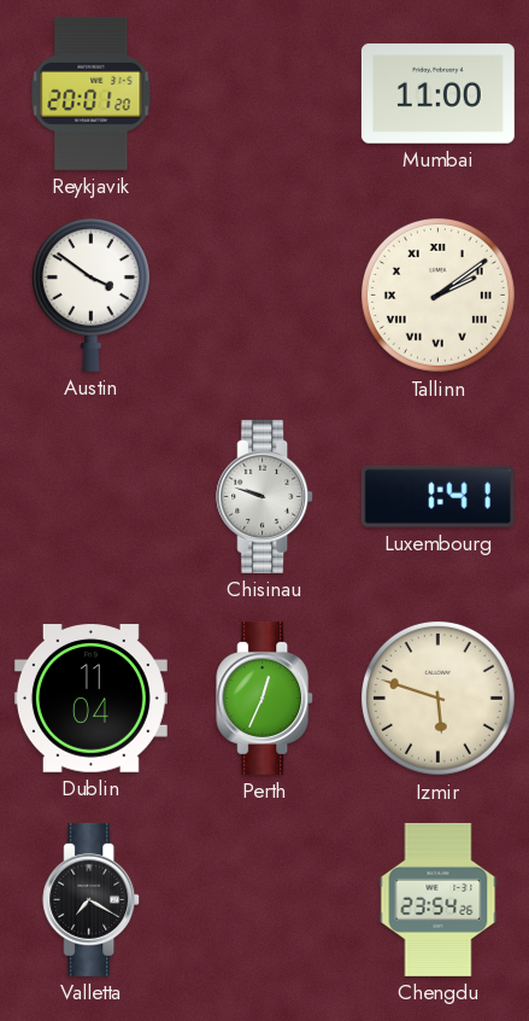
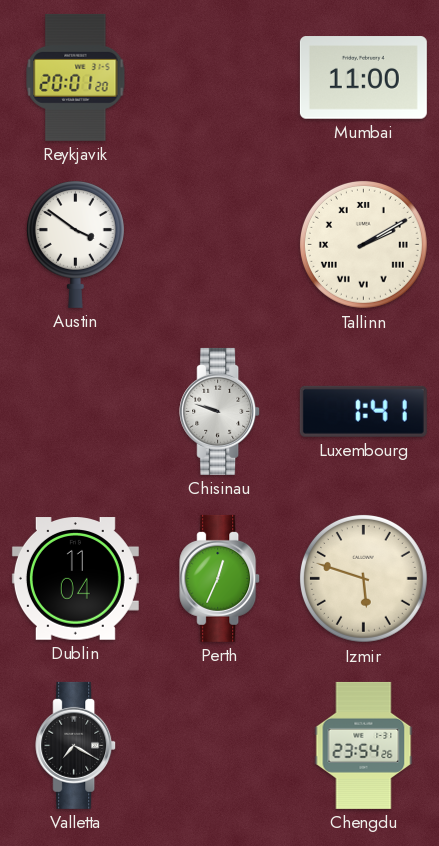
Tallinn: 2:09 -> 2:10 (363, 244)
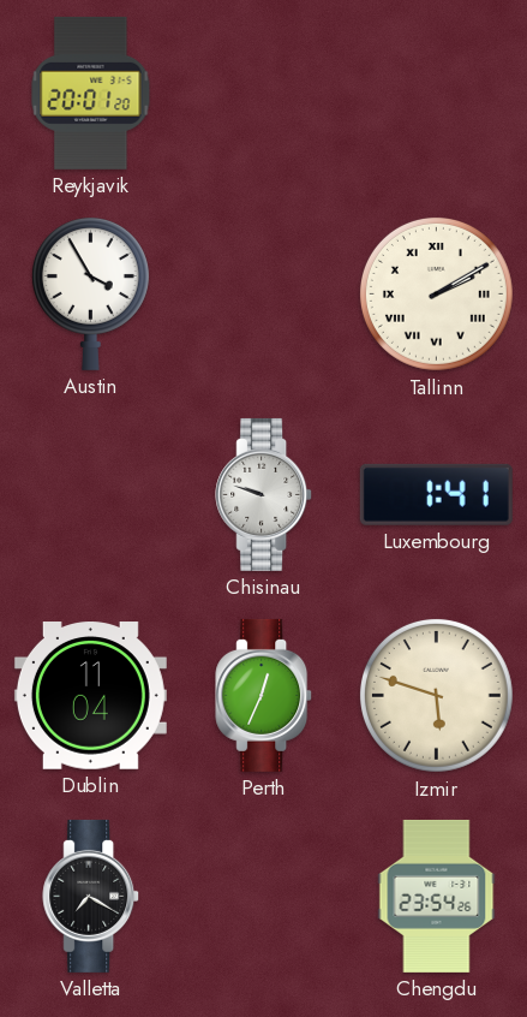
Mumbai: 11:00 -> none (363, 78)
Austin: 3:51 -> 3:55 (90, 295)
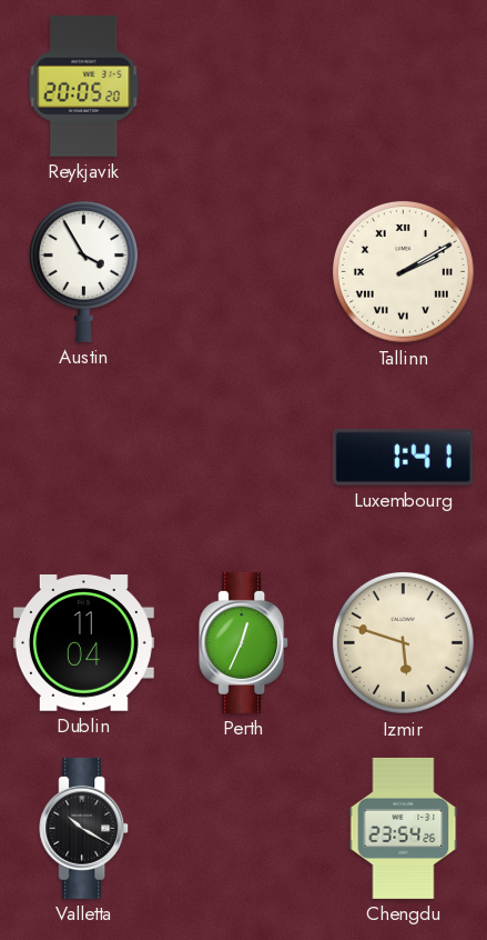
Reykjavik: 20:01 -> 20:05 (84, 86)
Chisinau: 9:48 -> none (264, 494)
Valletta: 7:20 -> 10:20 (84, 828)
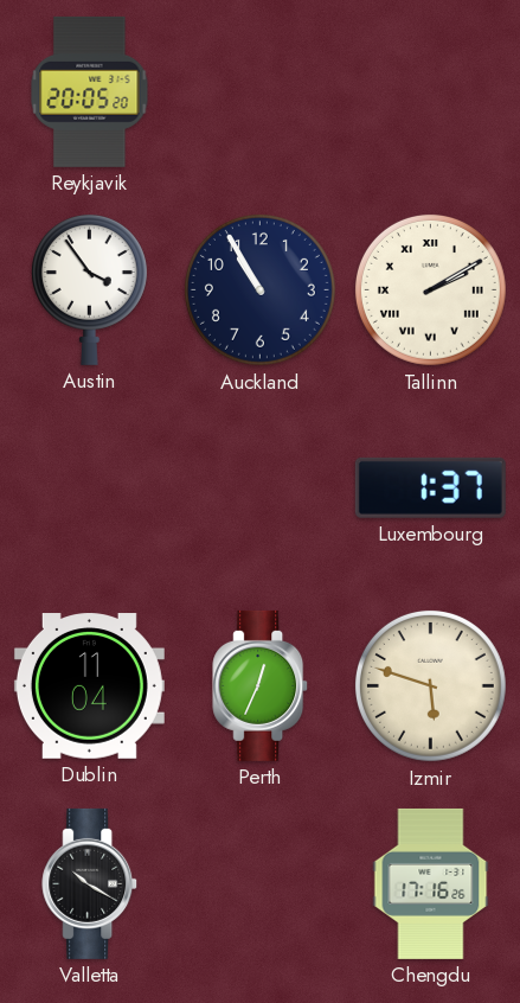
Austin: 3:55 -> 3:54 (89, 290)
Auckland: none -> 10:55 (259, 289)
Luxembourg: 1:41 -> 1:37 (430, 487)
Chengdu: 23:54 -> 17:16 (431, 883)
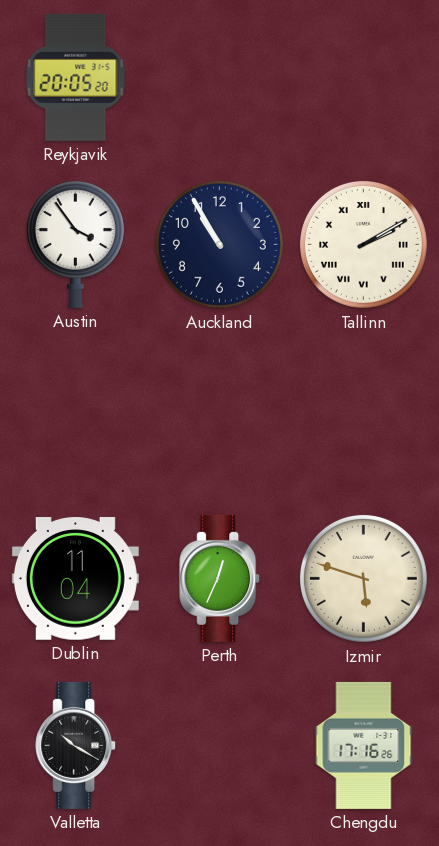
Luxembourg: 1:37 -> none (430, 487)
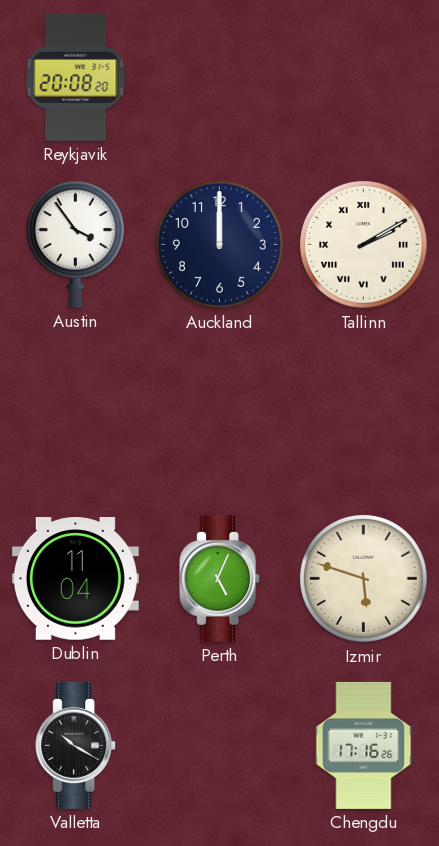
Reykjavik: 20:05 -> 20:08 (76, 77)
Auckland: 10:55 -> 12:00 (219, 244)
Perth: 12:34 -> 5:04 (220, 578)
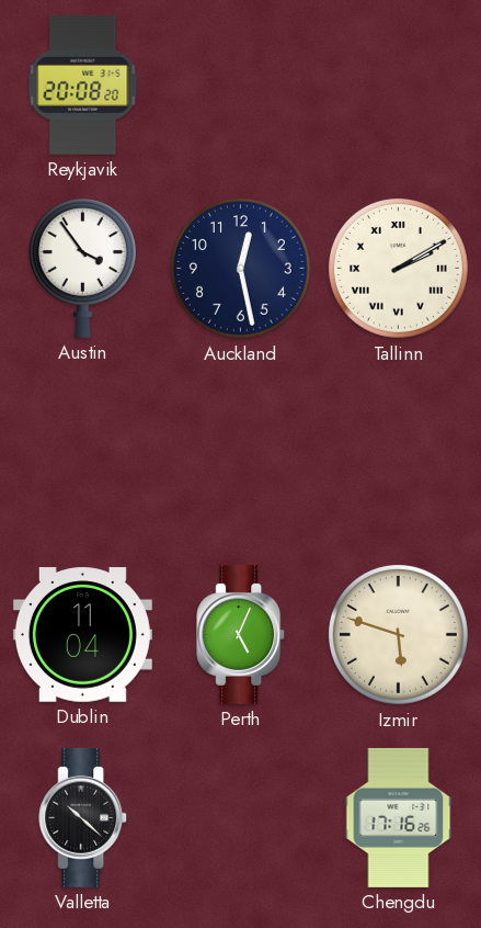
Auckland: 12:00 -> 12:28 (240, 268)
Valletta: 10:20 -> 10:22 (83, 817)
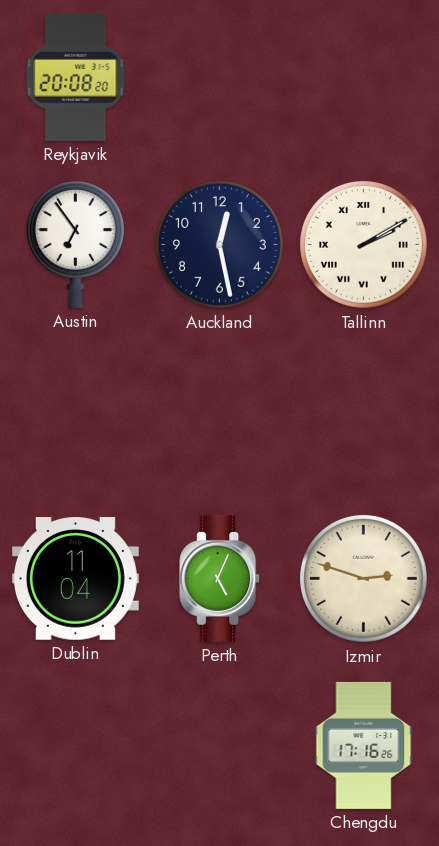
Austin: 3:54 -> 6:54 (75, 245)
Izmir: 5:48 -> 2:48 (363, 578)
Valletta: 10:22 -> none (83, 817)
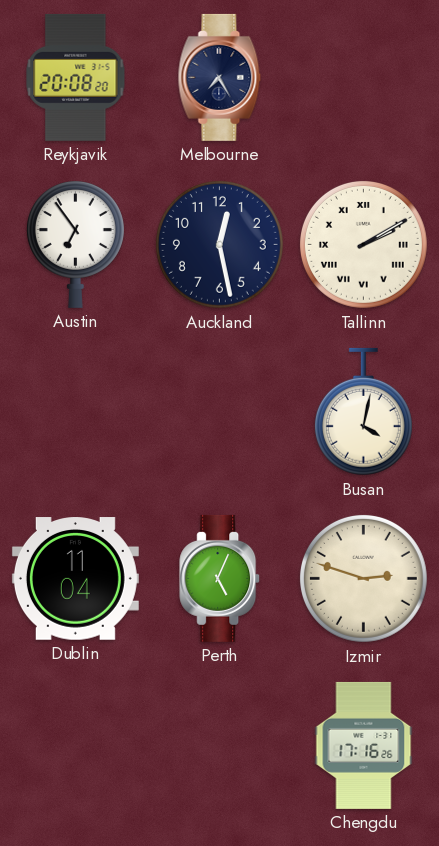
Melbourne: none -> 7:25 (220, 77)
Busan: none -> 4:02 (363, 412)
